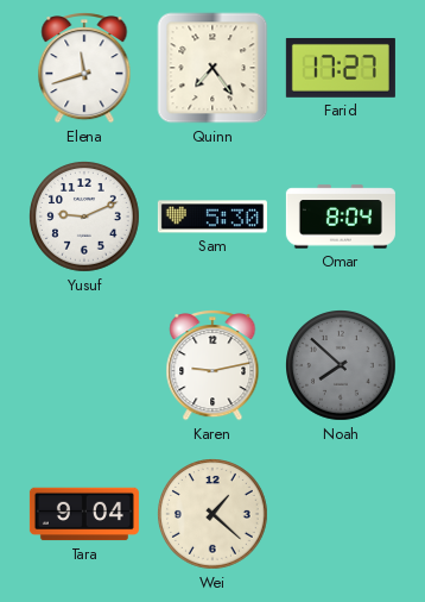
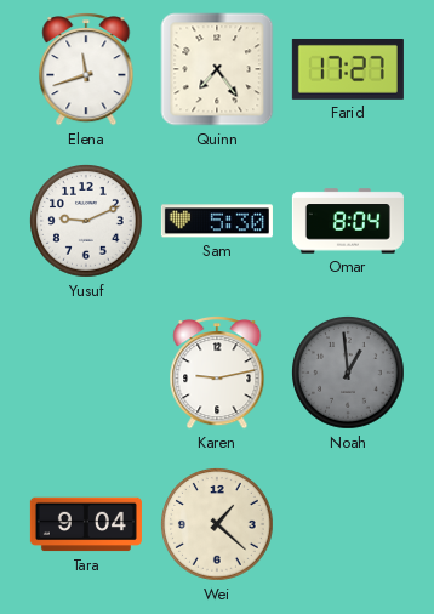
Noah: 7:52 -> 12:59 (349, 374)
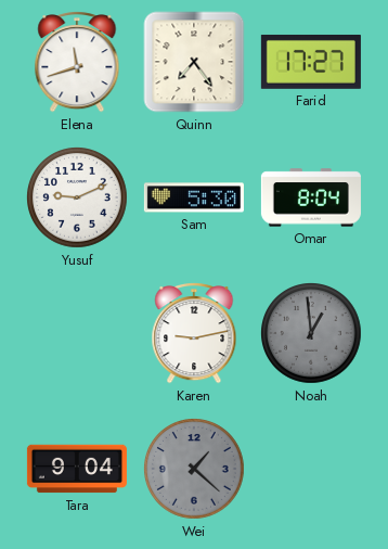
Wei dial: cream -> grey (195, 470)
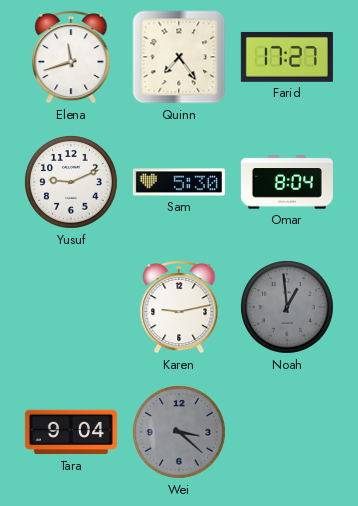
Wei: 1:22 -> 3:22 (180, 433)
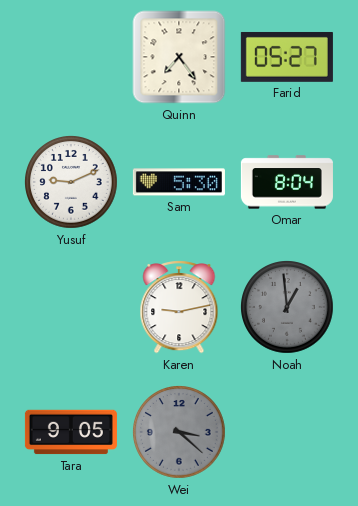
Elena: 11:42 -> none (71, 58)
Farid: 17:27 -> 05:27 (287, 57)
Tara: 9:04 -> 9:05 (71, 432)
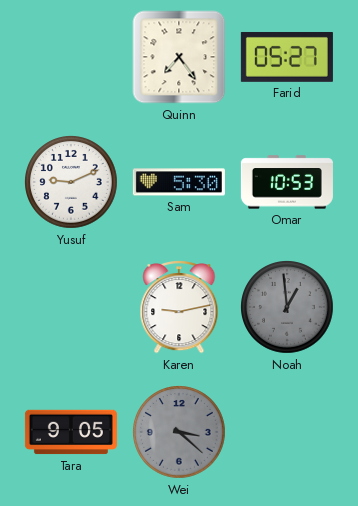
Omar: 8:04 -> 10:53 (287, 182)
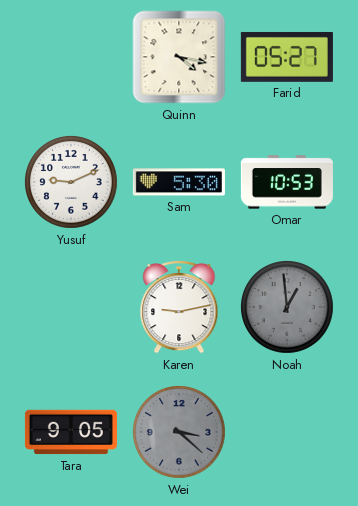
Quinn: 7:24 -> 4:17 (179, 57)
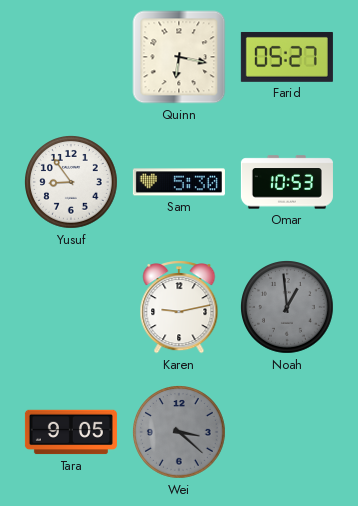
Quinn: 4:17 -> 6:17 (179, 57)
Yusuf: 9:11 -> 8:54 (72, 183)
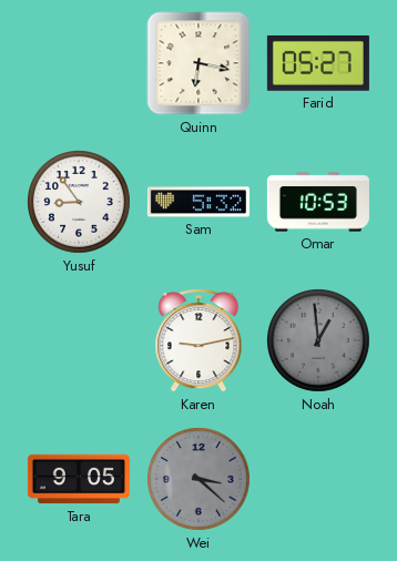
Sam: 5:30 -> 5:32 (198, 202)
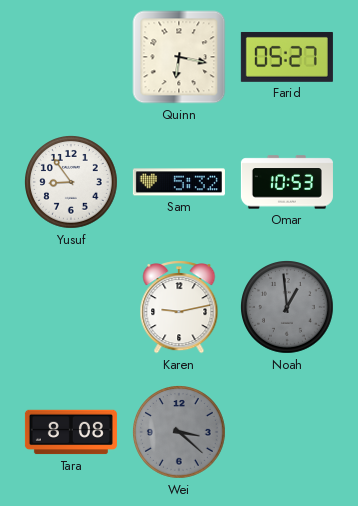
Tara: 9:05 -> 8:08 (71, 432)
